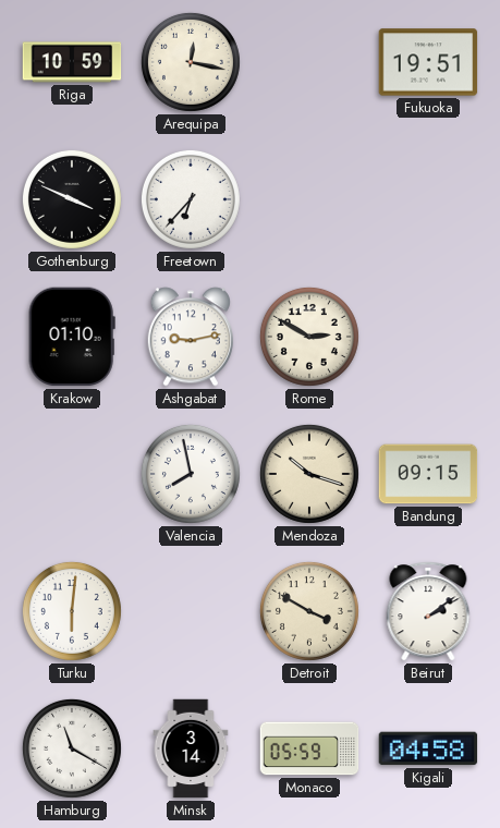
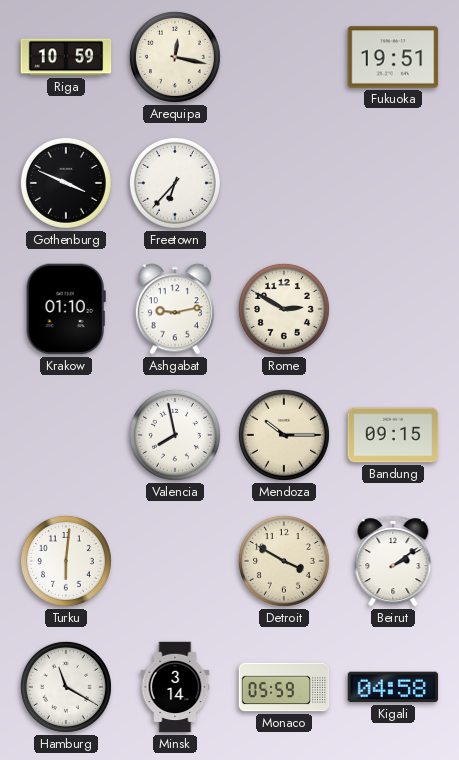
Mendoza: 10:18 -> 10:15 (284, 435)
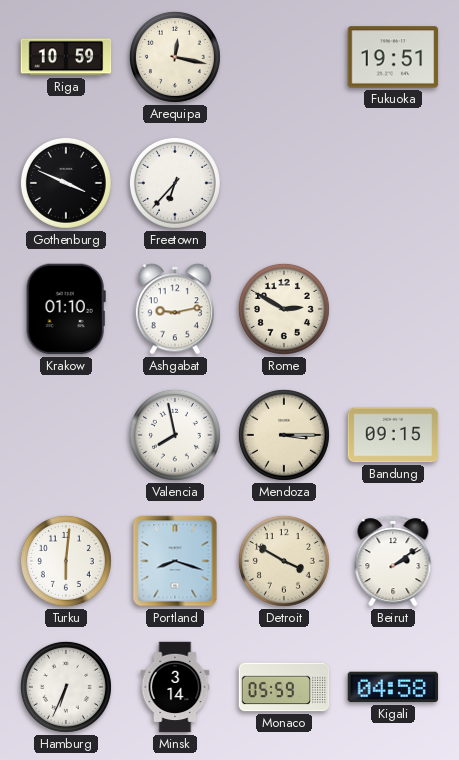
Mendoza: 10:15 -> 3:15 (284, 435)
Portland: none -> 8:18 (175, 561)
Hamburg: 11:20 -> 6:34 (66, 687)
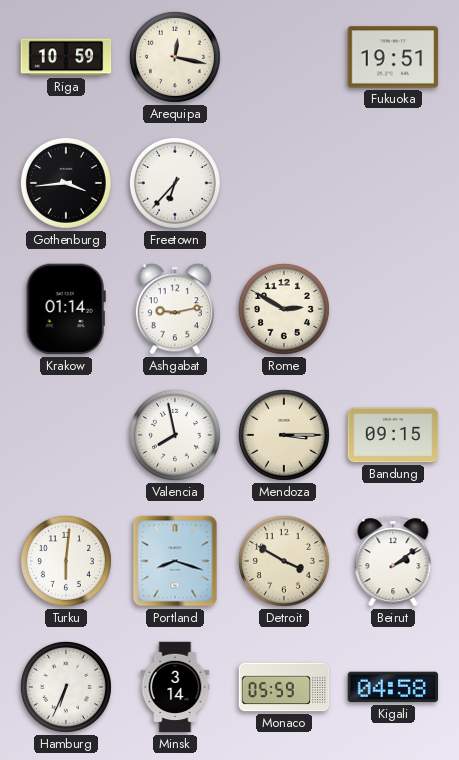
Gothenburg: 3:49 -> 3:44 (66, 183)
Krakow: 01:10 -> 01:14 (66, 309)
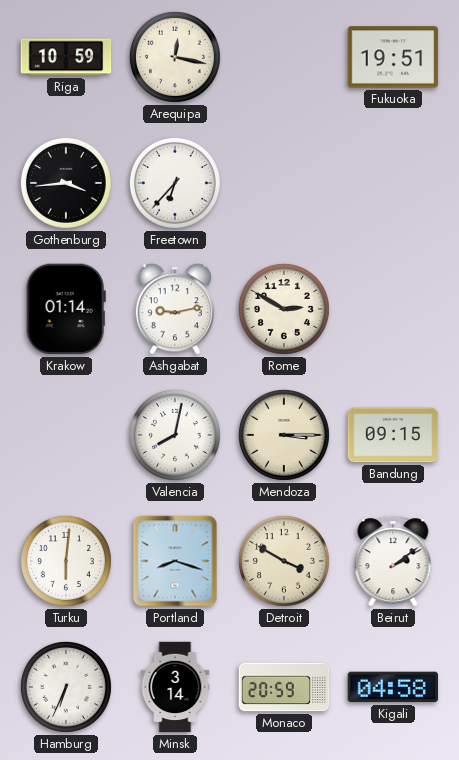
Valencia: 7:58 -> 8:02 (175, 435)
Monaco: 05:59 -> 20:59 (284, 687)
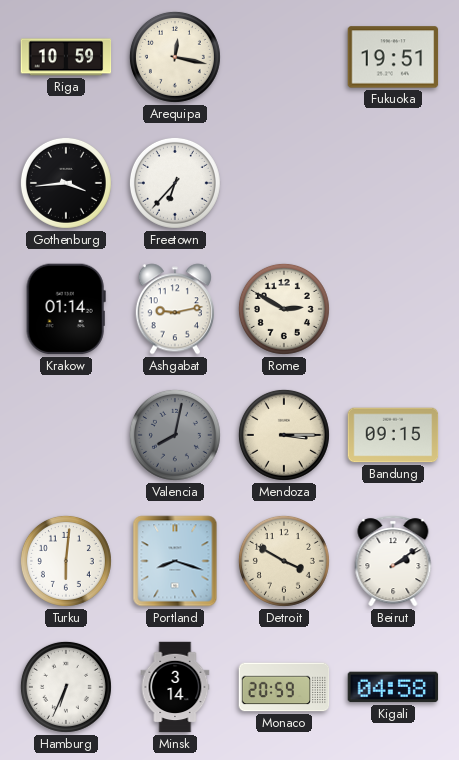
Valencia dial: white -> grey (175, 435)
